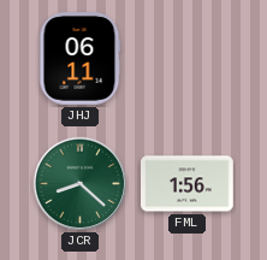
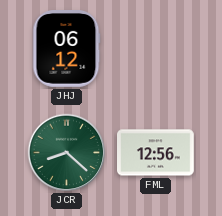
JHJ: 06:11 -> 06:12 (66, 49)
FML: 1:56 -> 12:56 (156, 153)
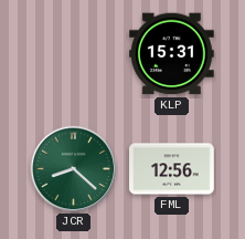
JHJ: 06:12 -> none (66, 49)
KLP: none -> 15:31 (172, 54)
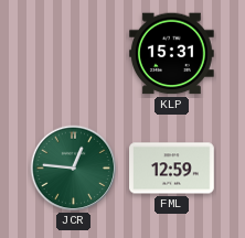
JCR: 8:22 -> 12:46 (74, 169)
FML: 12:56 -> 12:59 (172, 169)
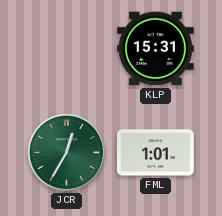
JCR: 12:46 -> 12:35 (67, 153)
FML: 12:59 -> 1:01 (156, 153)
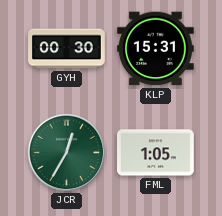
GYH: none -> 00:30 (67, 49)
FML: 1:01 -> 1:05 (156, 153)
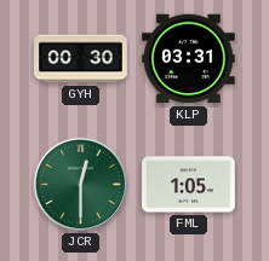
KLP: 15:31 -> 03:31 (189, 59)
JCR: 12:35 -> 12:30 (81, 185)
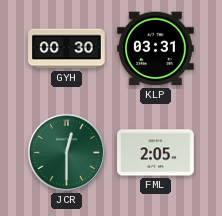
FML: 1:05 -> 2:05 (156, 153)
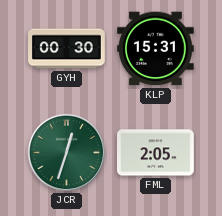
KLP: 03:31 -> 15:31 (156, 49)
JCR: 12:30 -> 12:33 (67, 153)
